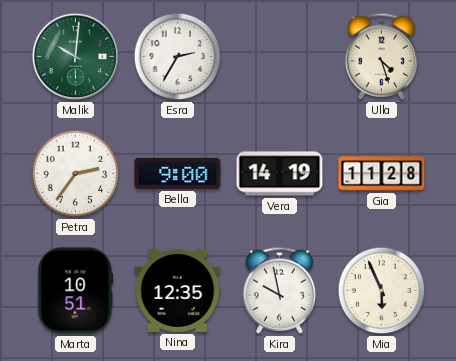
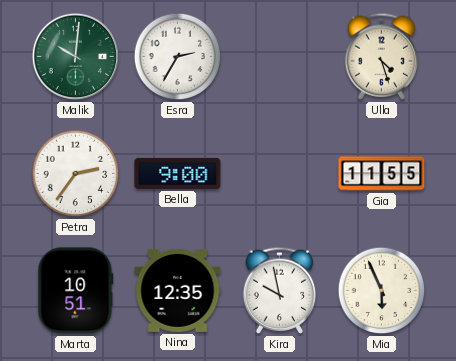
Vera: 14:19 -> none (280, 174)
Gia: 11:28 -> 11:55 (382, 174)
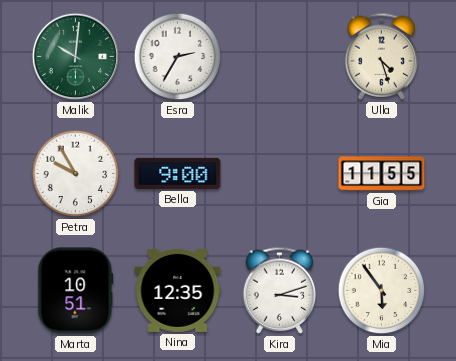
Petra: 2:36 -> 9:55 (76, 174)
Kira: 9:58 -> 3:12 (280, 290)
Mia: 5:56 -> 5:54 (382, 291)
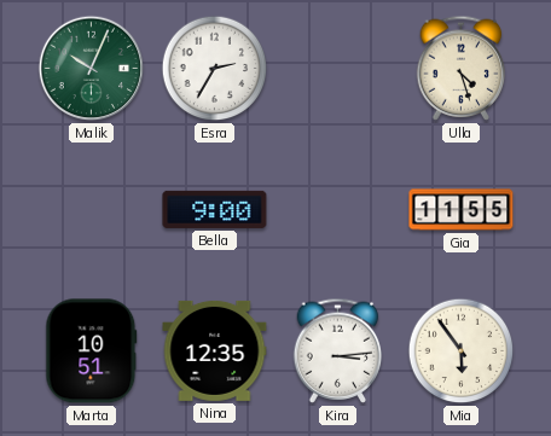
Malik: 10:01 -> 10:04 (92, 69)
Petra: 9:55 -> none (76, 174)
Kira: 3:12 -> 3:14 (338, 350)
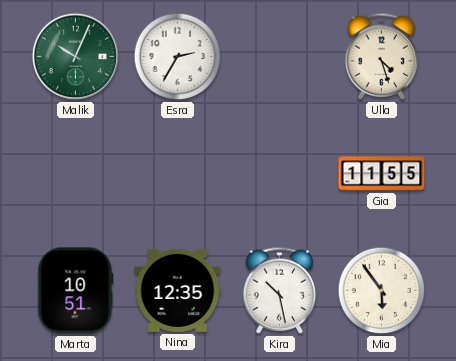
Bella: 9:00 -> none (215, 209)
Kira: 3:14 -> 10:28 (280, 290)
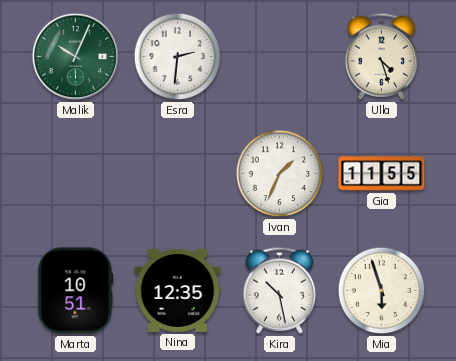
Esra: 2:35 -> 2:31 (178, 57)
Ivan: none -> 1:34 (280, 174)
Mia: 5:54 -> 5:57 (382, 291)
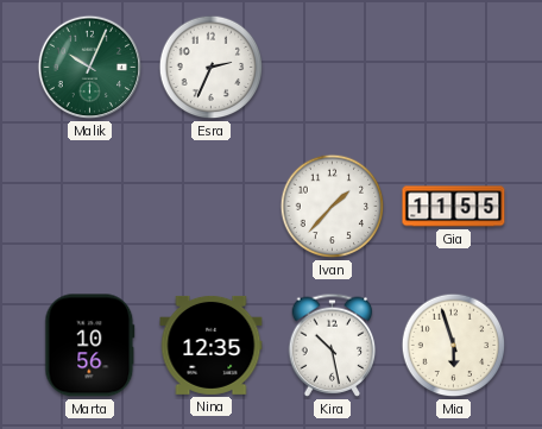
Esra: 2:31 -> 2:34 (212, 68)
Ulla: 4:27 -> none (382, 56)
Ivan: 1:34 -> 1:37 (333, 207)
Marta: 10:51 -> 10:56 (90, 346)
